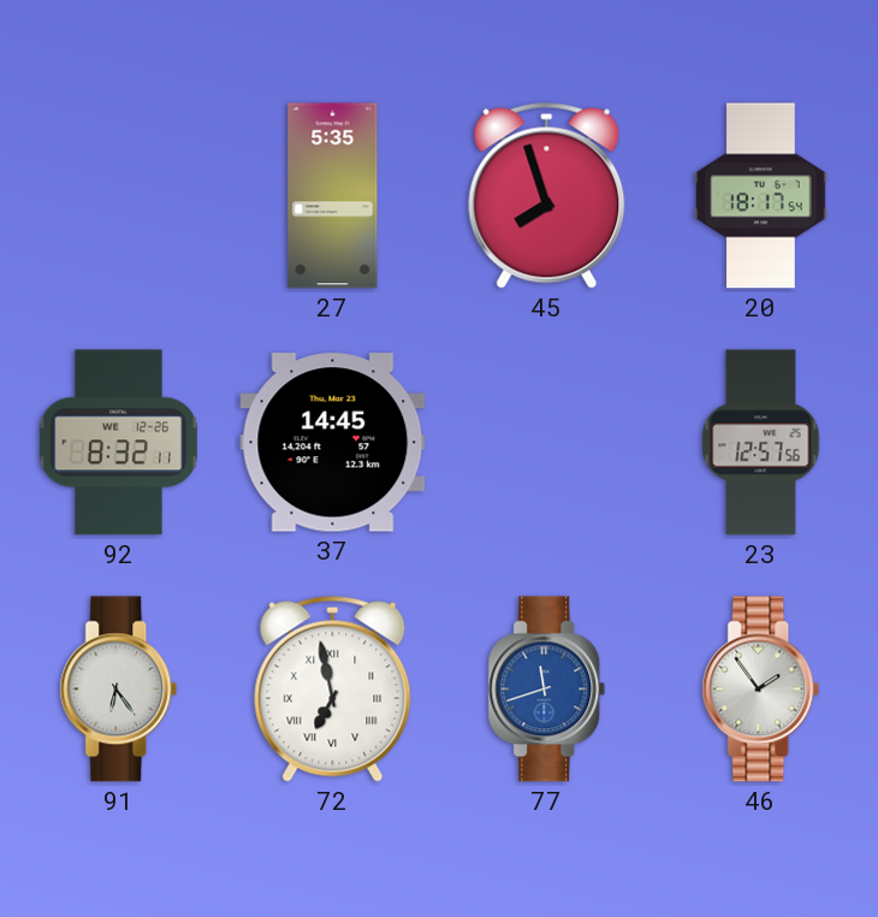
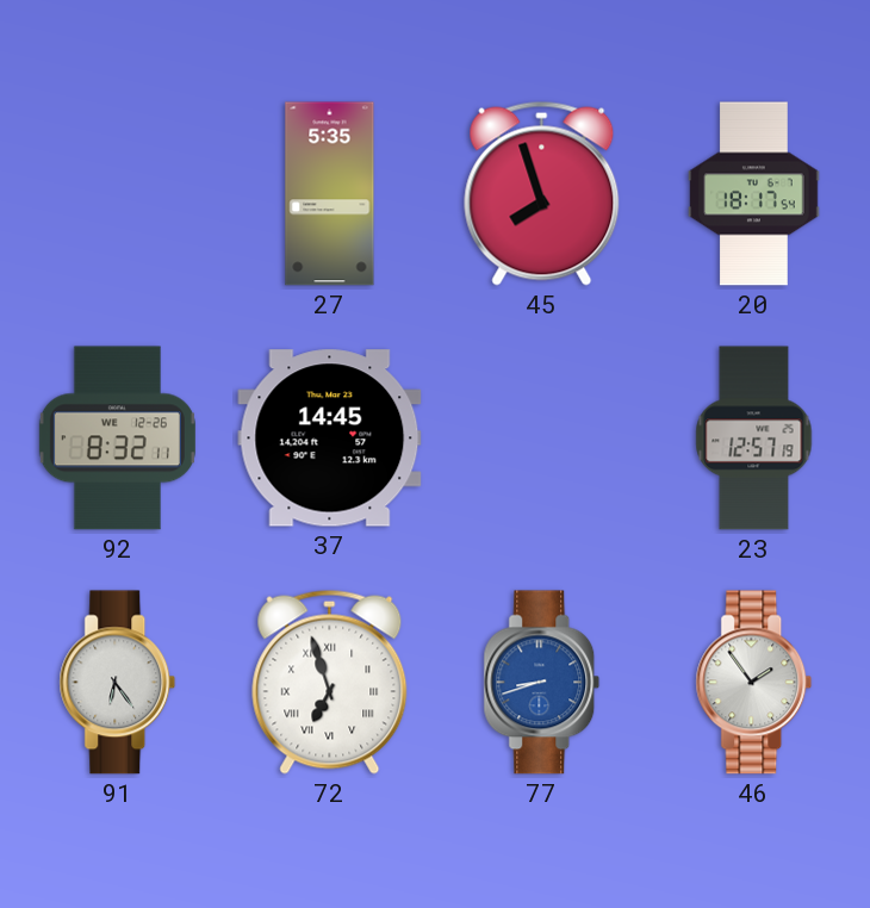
23: 12:57:56 -> 12:57:19 (754, 439)
72: 6:58 -> 6:57 (330, 682)
77: 11:42 -> 8:42 (542, 683)
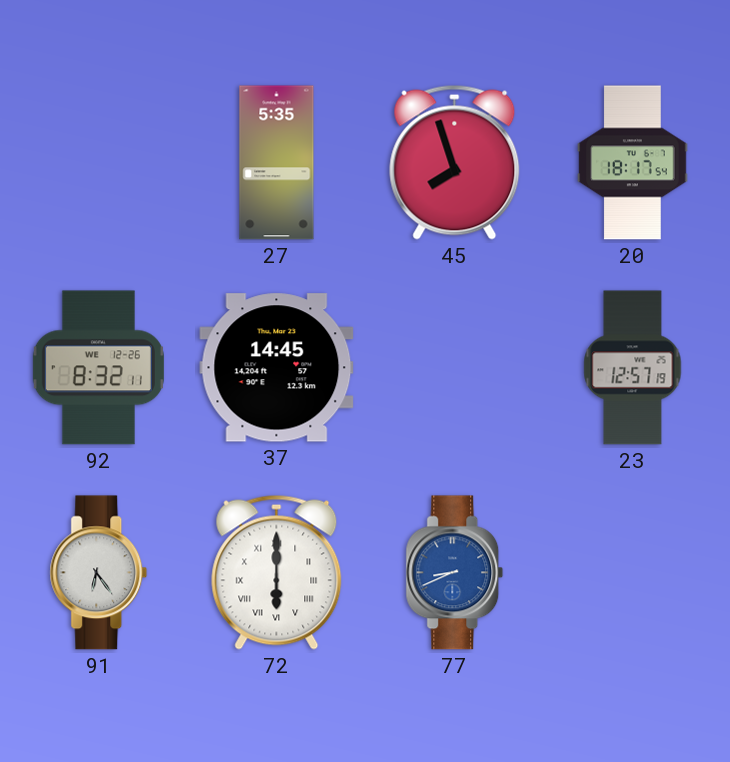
72: 6:57 -> 6:00 (277, 572)
77: 8:42 -> 8:41 (455, 573)
46: 1:54 -> none (754, 683)
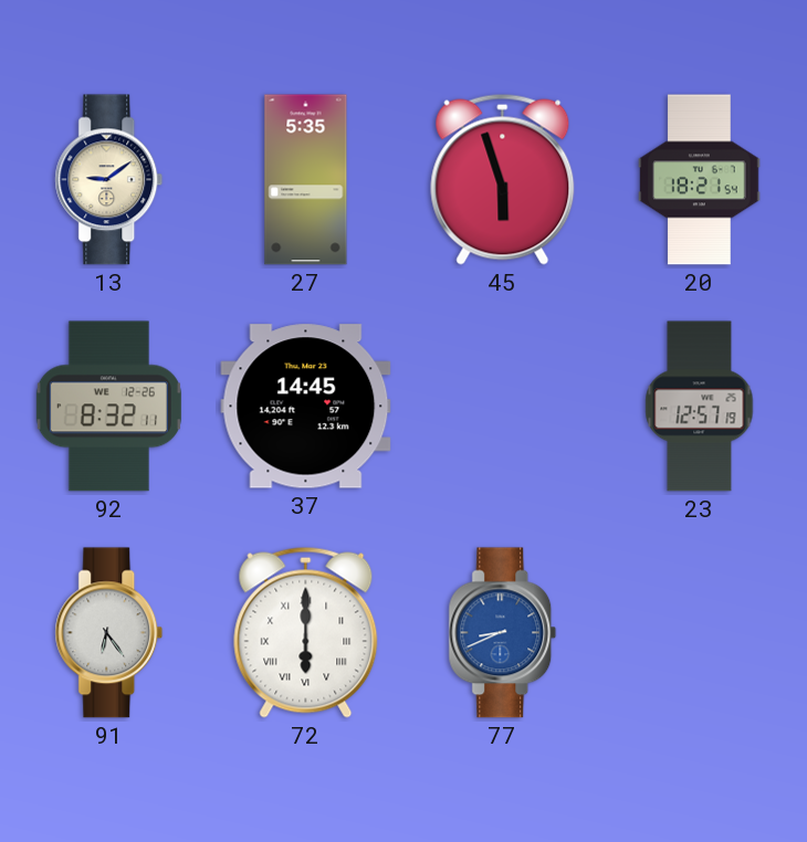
13: none -> 9:09 (109, 180)
45: 7:57 -> 5:57 (503, 179)
20: 18:17 -> 18:21 (700, 180)
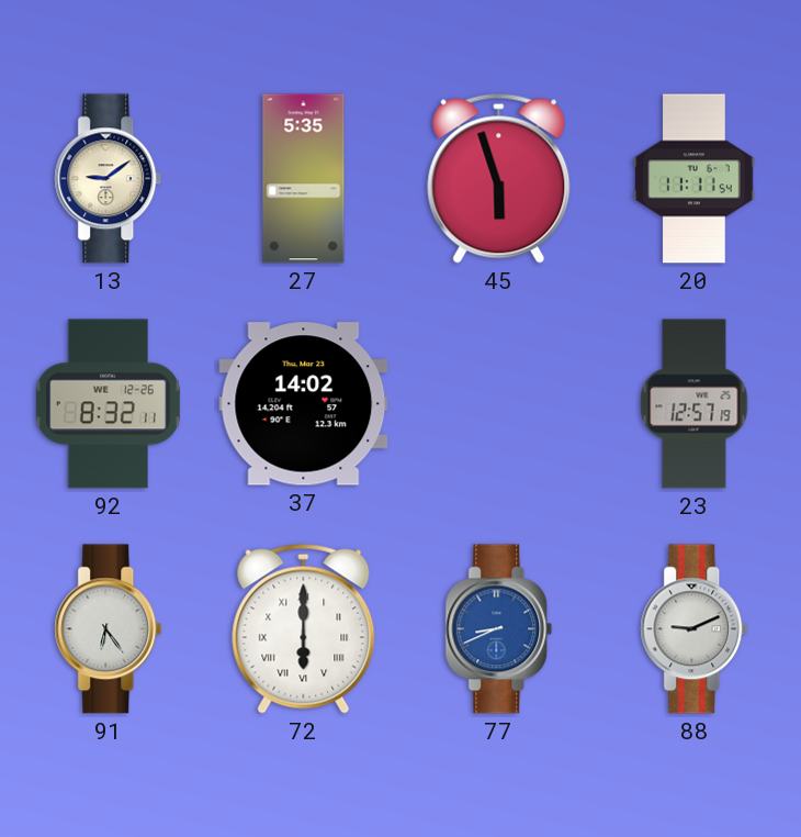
20: 18:21 -> 11:11 (695, 179)
37: 14:45 -> 14:02 (304, 404)
88: none -> 9:11 (695, 629)
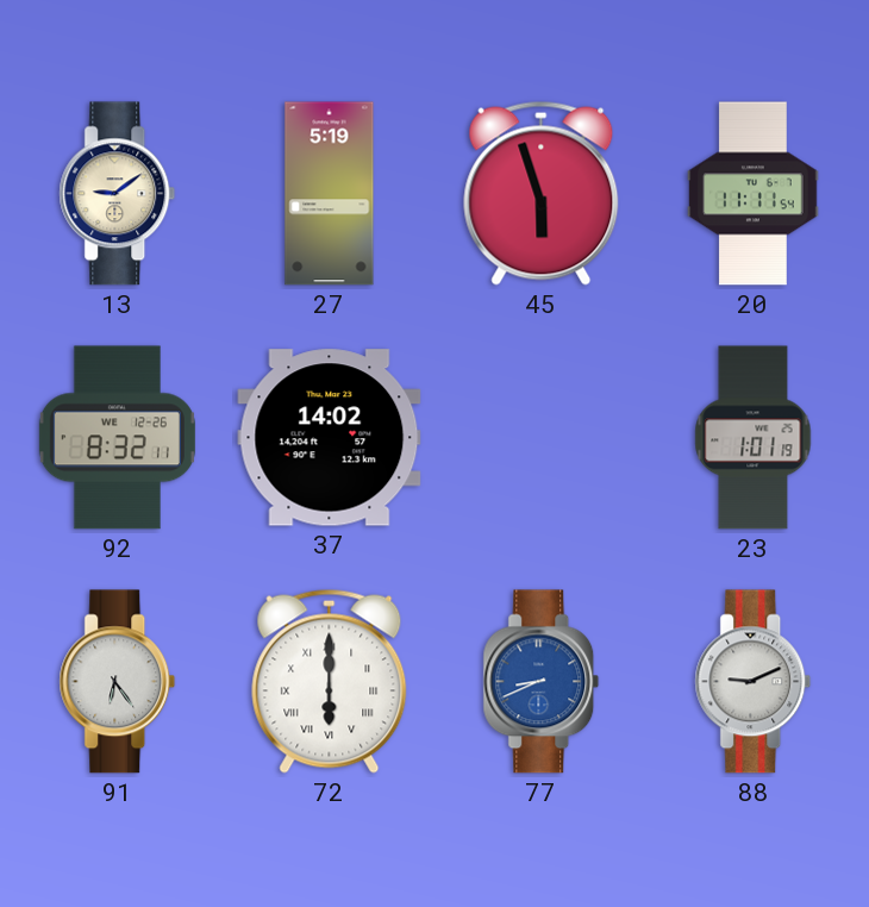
27: 5:35 -> 5:19 (330, 194)
23: 12:57 -> 1:01 (754, 438)
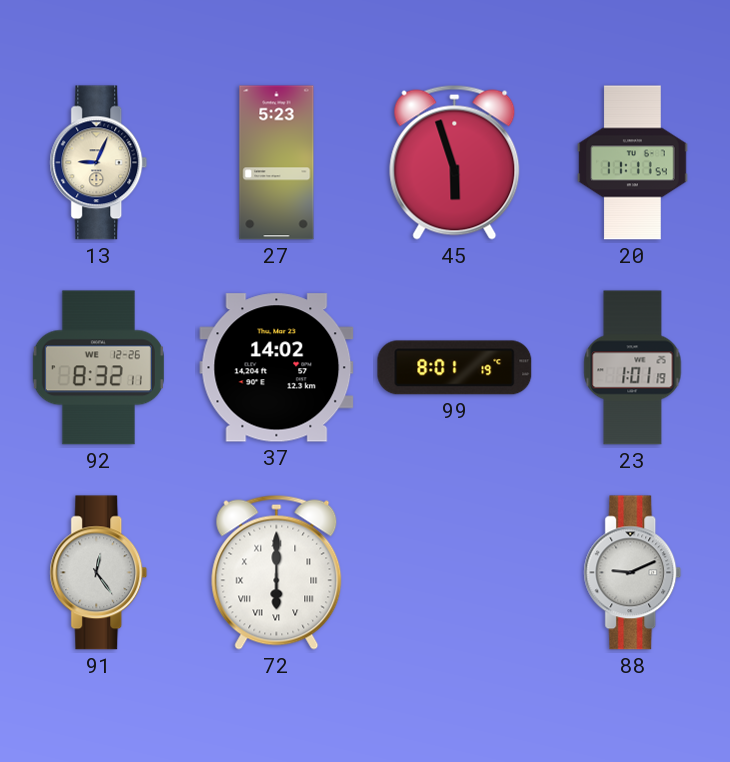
13: 9:09 -> 9:04 (99, 163)
27: 5:19 -> 5:23 (277, 163)
99: none -> 8:01 (455, 368)
91: 6:24 -> 12:24 (99, 573)
77: 8:41 -> none (542, 682)
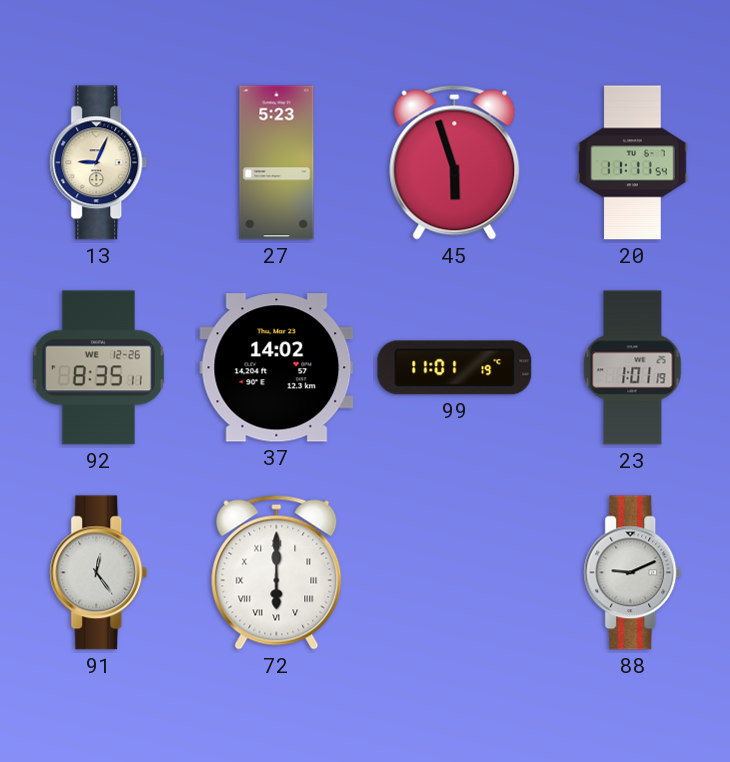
92: 8:32 -> 8:35 (98, 368)
99: 8:01 -> 11:01 (455, 368)
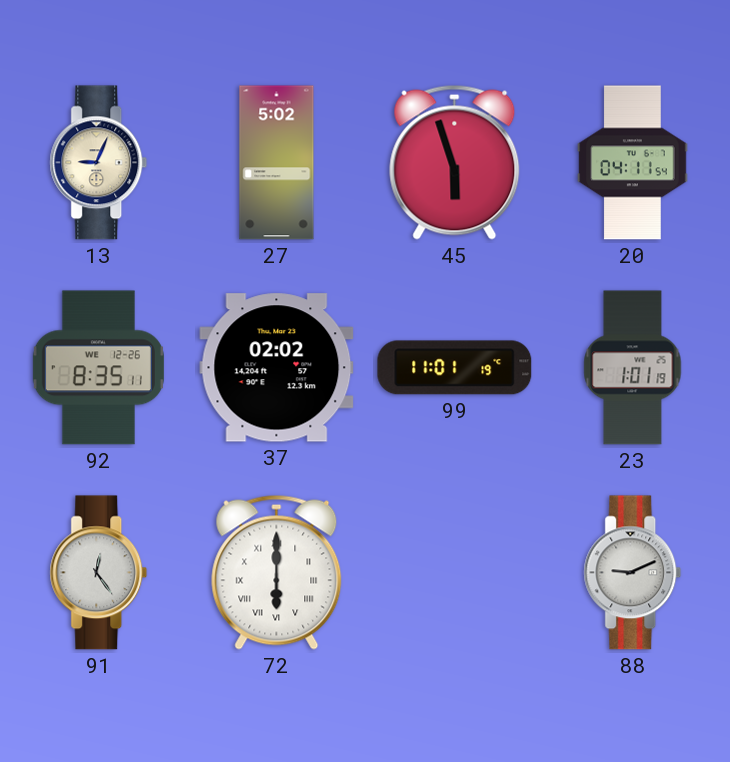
27: 5:23 -> 5:02 (277, 163)
20: 11:11 -> 04:11 (633, 163)
37: 14:02 -> 02:02 (277, 368)
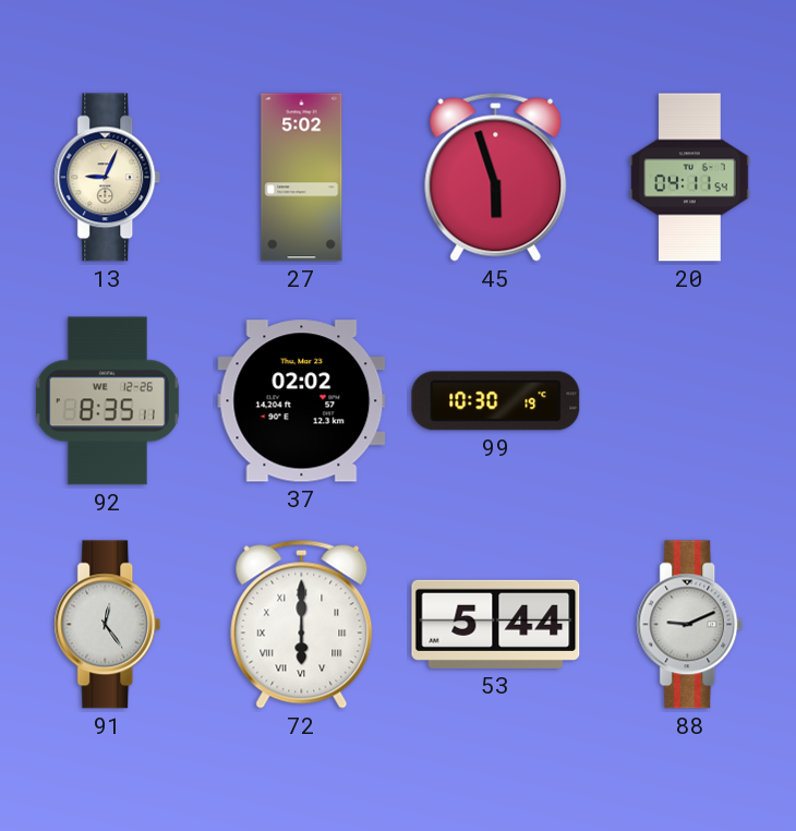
99: 11:01 -> 10:30 (496, 401)
23: 1:01 -> none (633, 368)
53: none -> 5:44 (496, 624)
